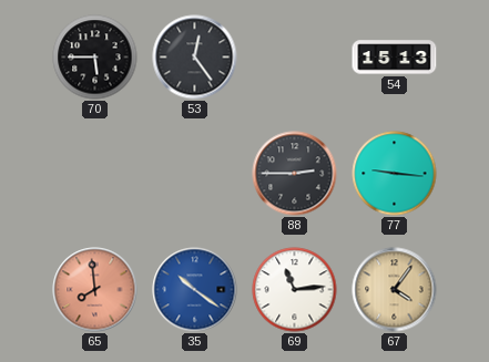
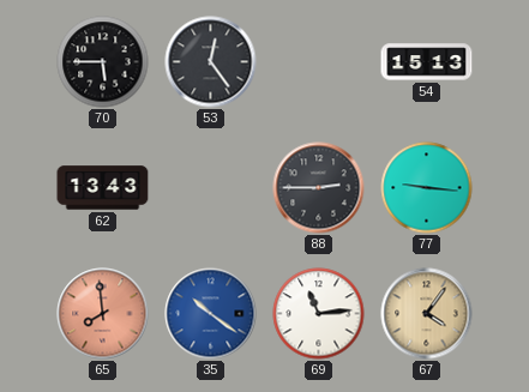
62: none -> 13:43 (103, 188)
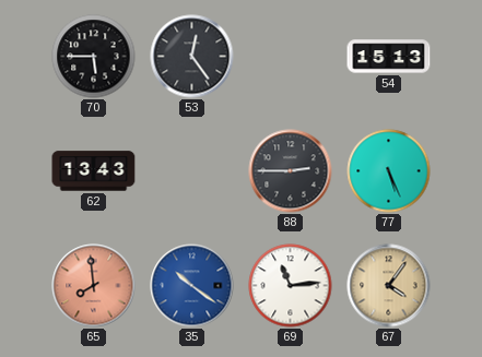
77: 9:16 -> 5:26 (389, 171)
